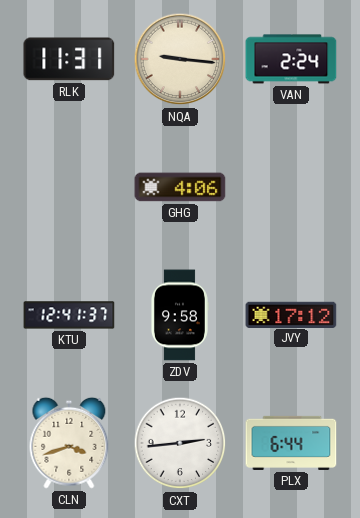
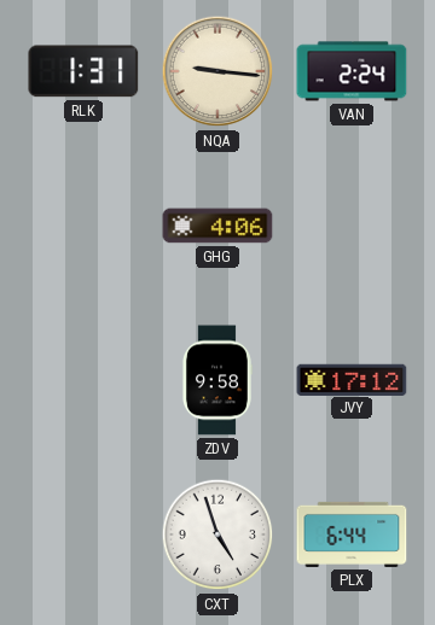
RLK: 11:31 -> 1:31 (83, 71)
KTU: 12:41 -> none (69, 315)
CLN: 3:42 -> none (69, 443)
CXT: 2:44 -> 4:57 (217, 535)
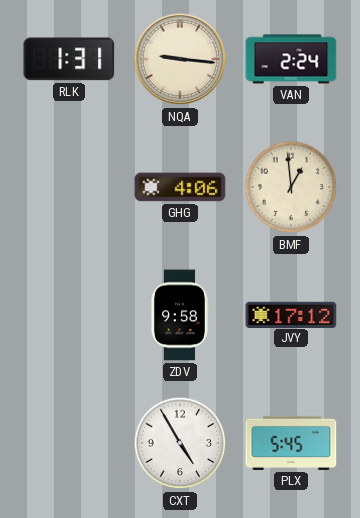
BMF: none -> 12:59 (291, 187)
CXT: 4:57 -> 4:55 (180, 443)
PLX: 6:44 -> 5:45 (291, 443)
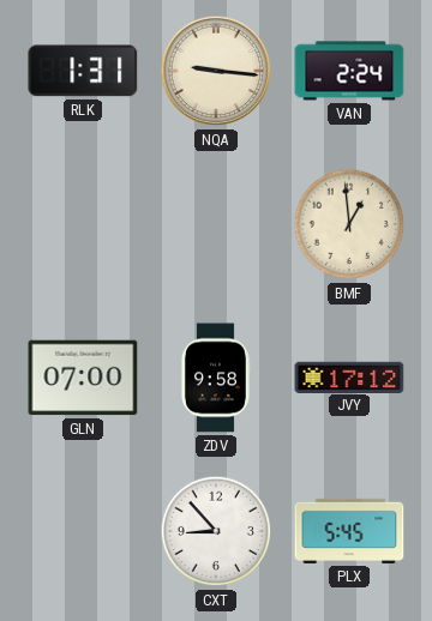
GHG: 4:06 -> none (180, 187)
GLN: none -> 07:00 (83, 378)
CXT: 4:55 -> 8:53 (216, 531)
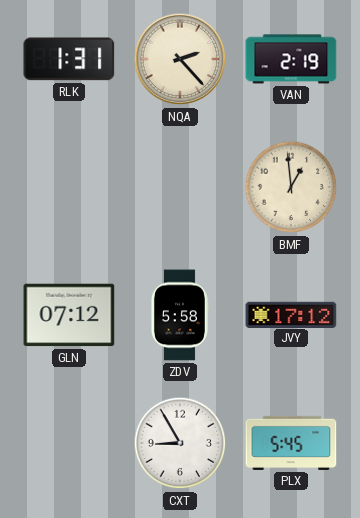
NQA: 9:16 -> 2:23 (180, 59)
VAN: 2:24 -> 2:19 (291, 59)
GLN: 07:00 -> 07:12 (69, 315)
ZDV: 9:58 -> 5:58 (179, 315)
CXT: 8:53 -> 8:55 (180, 443)
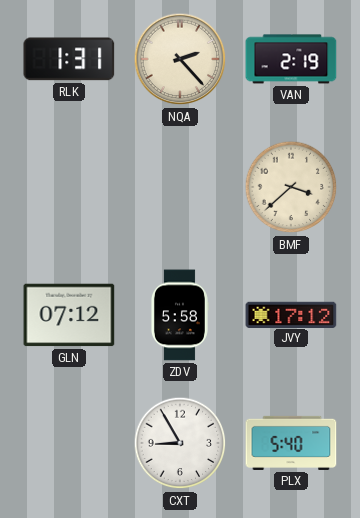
BMF: 12:59 -> 3:38 (291, 187)
PLX: 5:45 -> 5:40 (291, 443)
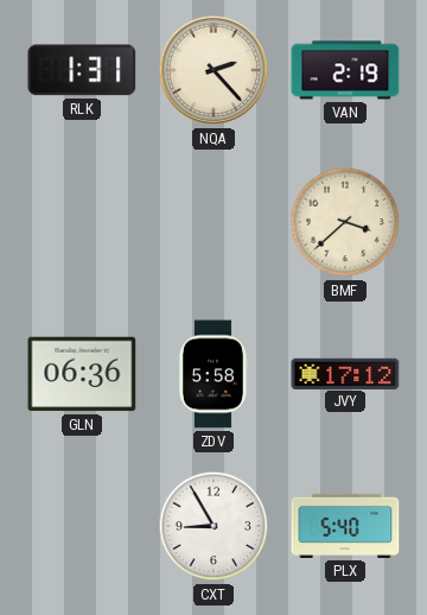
GLN: 07:12 -> 06:36 (82, 374)
